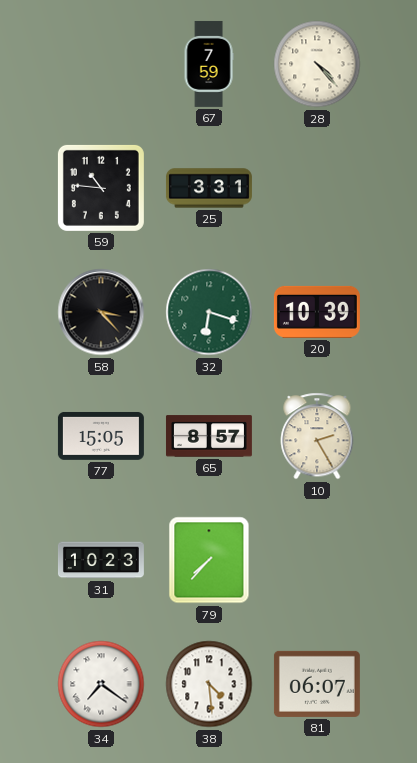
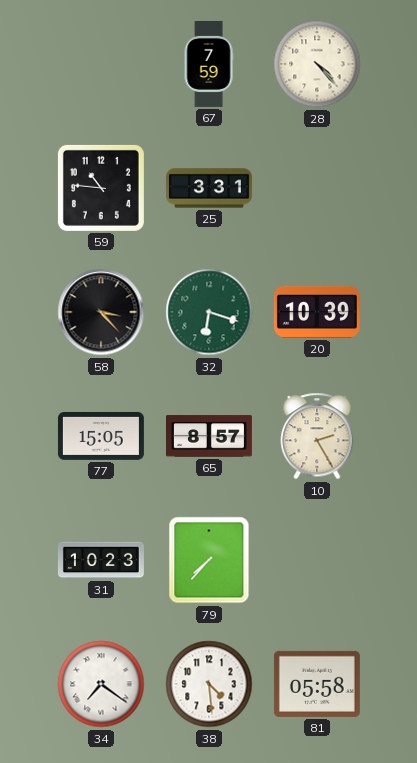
81: 06:07 -> 05:58 (317, 684)
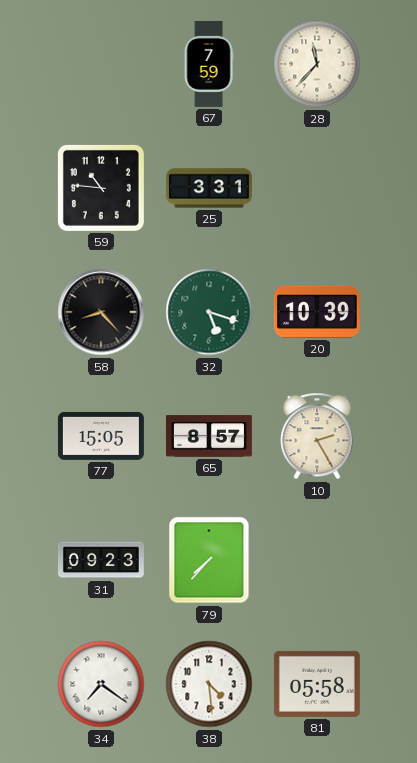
28: 4:23 -> 11:37 (317, 64)
58: 3:23 -> 8:23 (101, 312)
32: 6:18 -> 5:18 (209, 312)
31: 10:23 -> 09:23 (101, 560)
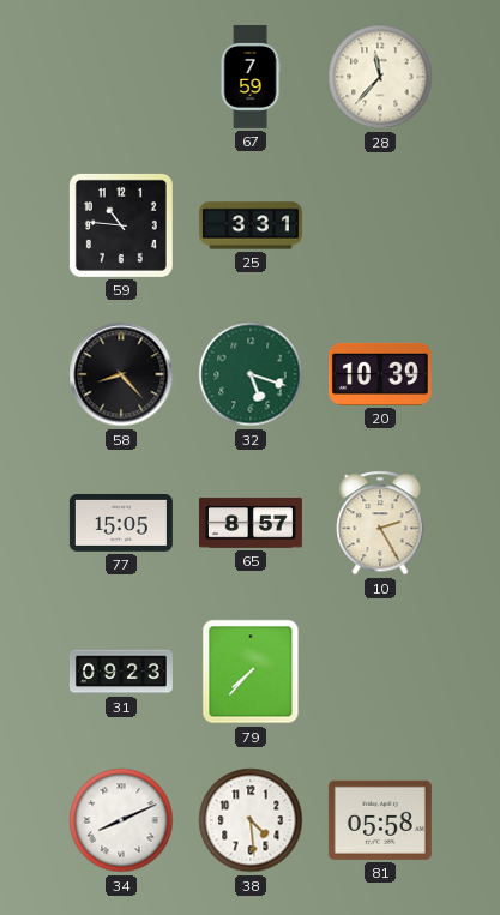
34: 7:21 -> 8:11 (121, 820)
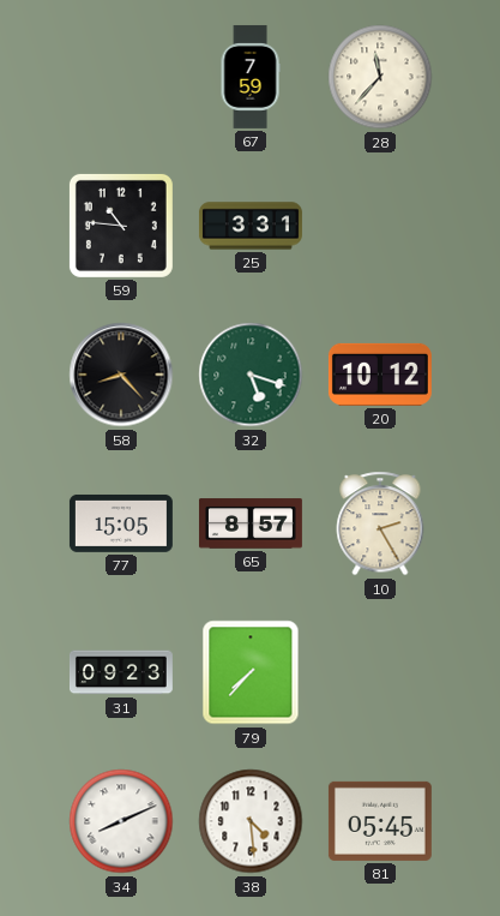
20: 10:39 -> 10:12 (380, 375)
81: 05:58 -> 05:45 (380, 821)
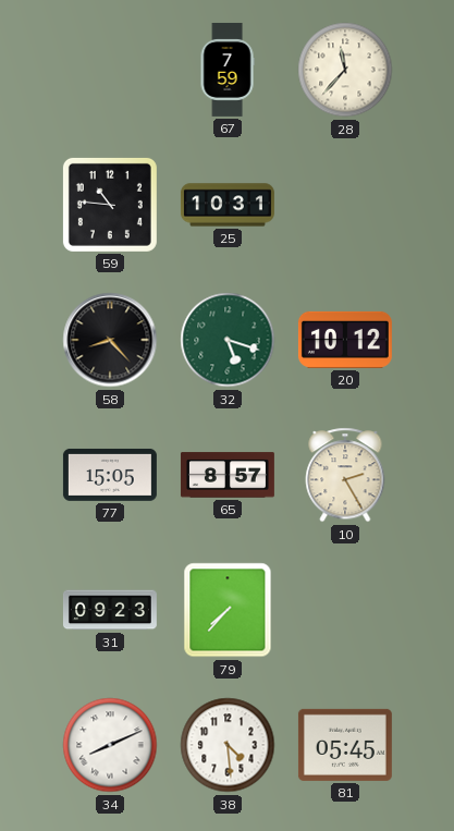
25: 3:31 -> 10:31 (228, 205)
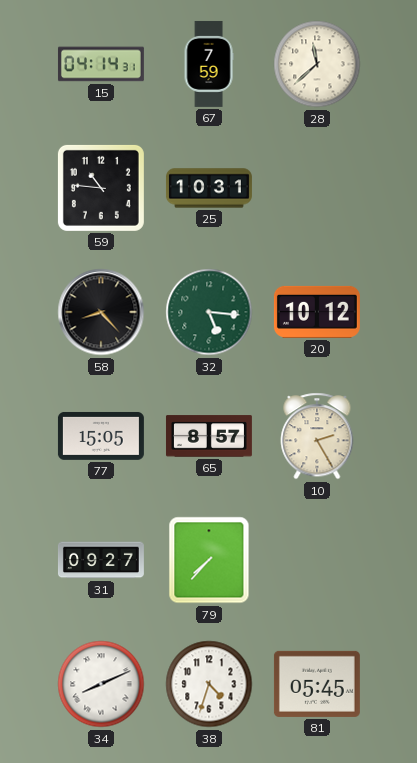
15: none -> 04:14 (101, 64)
28: 11:37 -> 11:38 (317, 64)
32: 5:18 -> 5:16 (209, 312)
31: 09:23 -> 09:27 (101, 560)
38: 4:29 -> 4:33 (209, 684)
